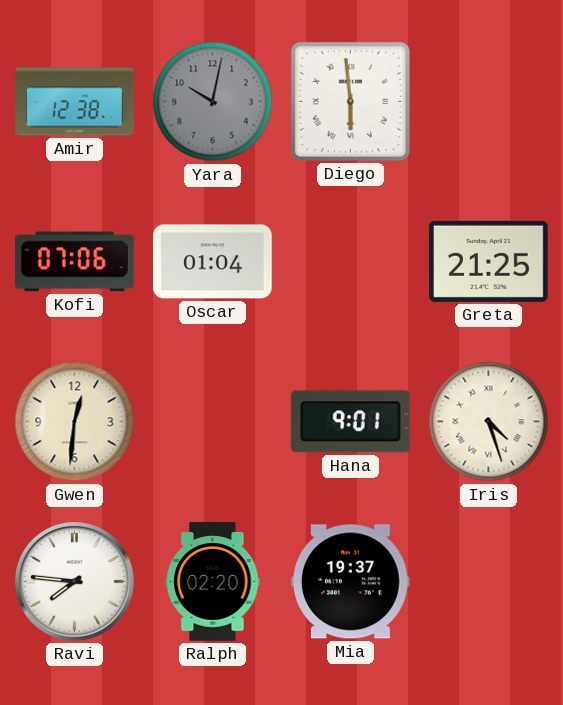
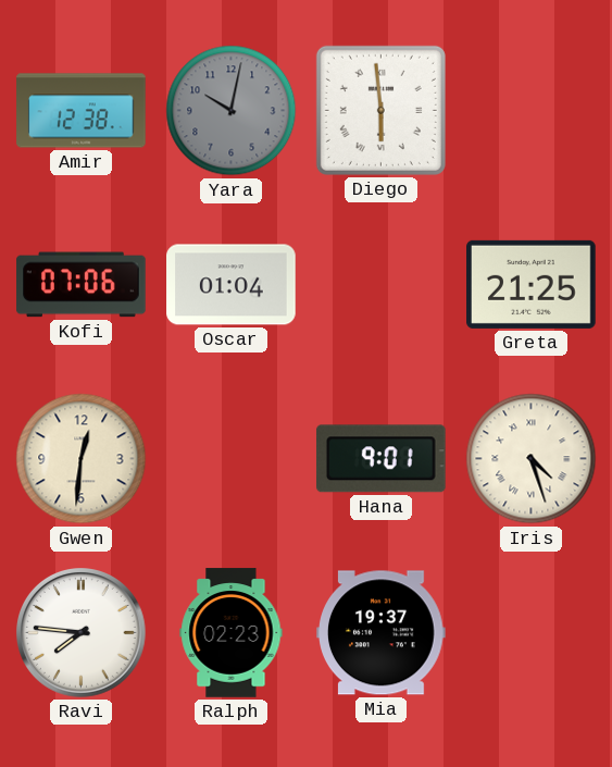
Ralph: 02:20 -> 02:23 (232, 633)
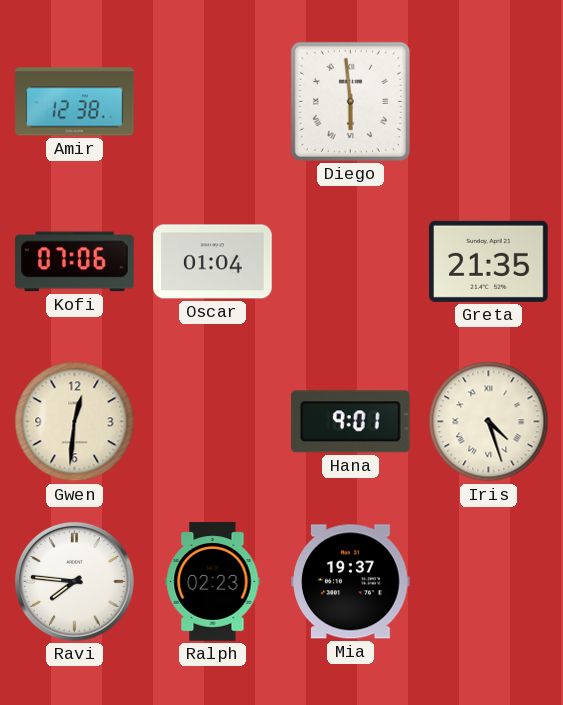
Yara: 10:02 -> none (232, 111)
Greta: 21:25 -> 21:35 (489, 261)
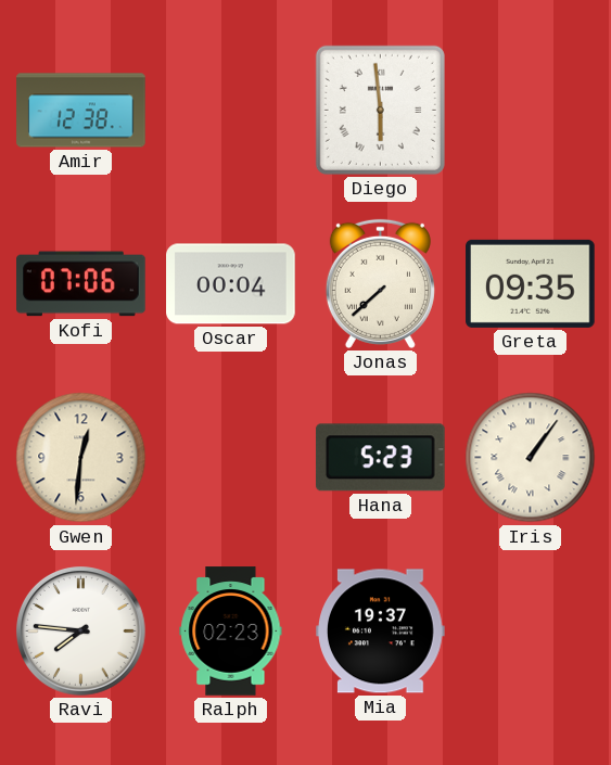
Oscar: 01:04 -> 00:04 (231, 284)
Jonas: none -> 7:38 (380, 283)
Greta: 21:35 -> 09:35 (531, 283)
Hana: 9:01 -> 5:23 (380, 458)
Iris: 4:27 -> 1:06 (531, 458)
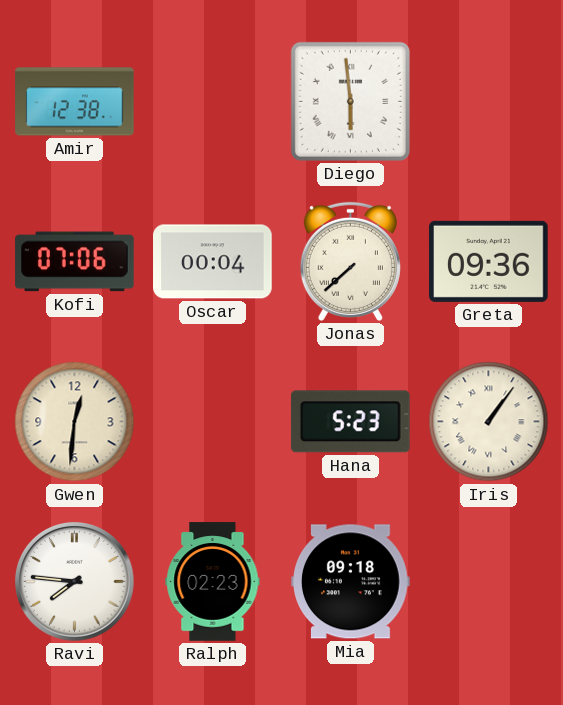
Greta: 09:35 -> 09:36 (489, 261)
Mia: 19:37 -> 09:18 (351, 582)
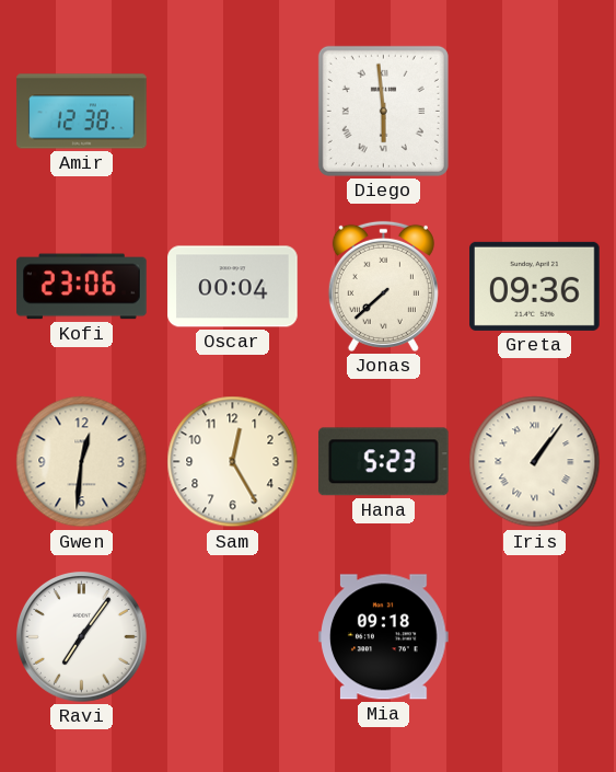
Kofi: 07:06 -> 23:06 (82, 287)
Sam: none -> 12:25 (233, 462)
Ravi: 7:46 -> 7:06 (82, 637)
Ralph: 02:23 -> none (213, 582)
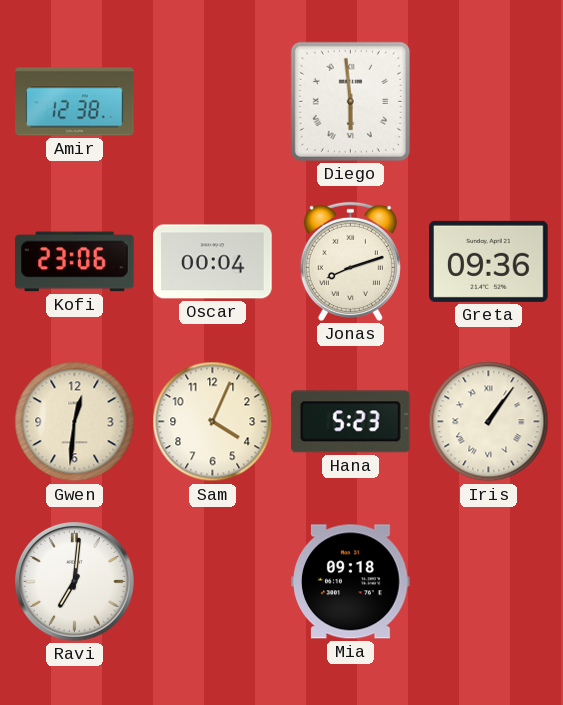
Jonas: 7:38 -> 8:12 (350, 261)
Sam: 12:25 -> 4:04 (213, 422)
Ravi: 7:06 -> 7:01 (75, 582)
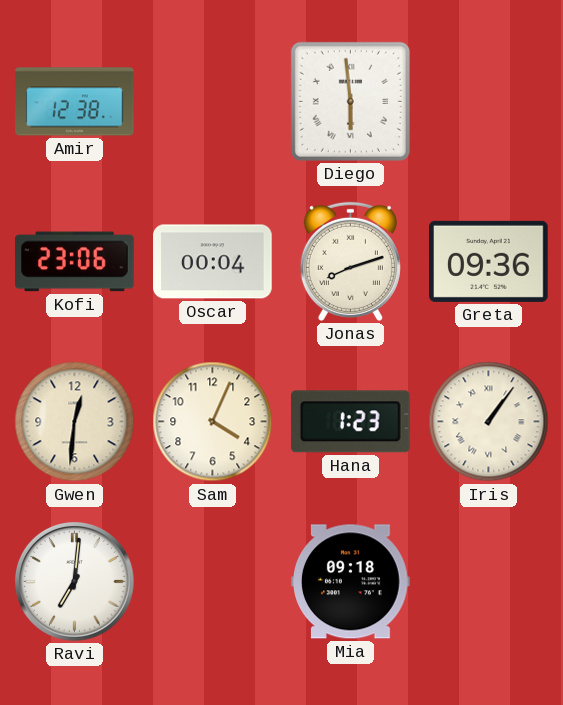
Hana: 5:23 -> 1:23 (350, 422)
